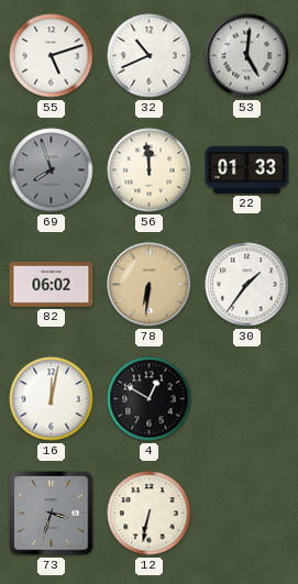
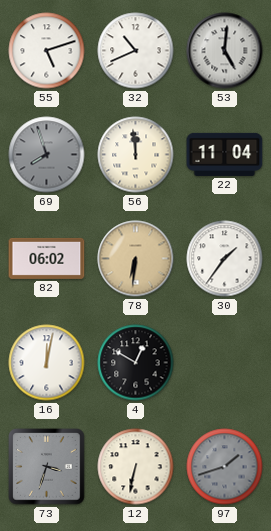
22: 01:33 -> 11:04 (225, 154)
97: none -> 1:42 (225, 467)
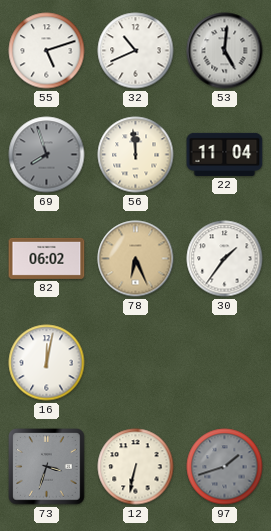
78: 6:31 -> 6:26 (136, 259)
4: 12:50 -> none (136, 363)
